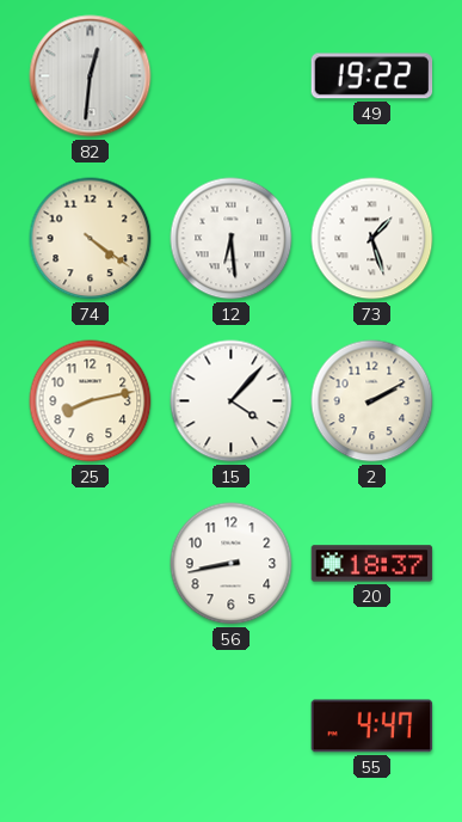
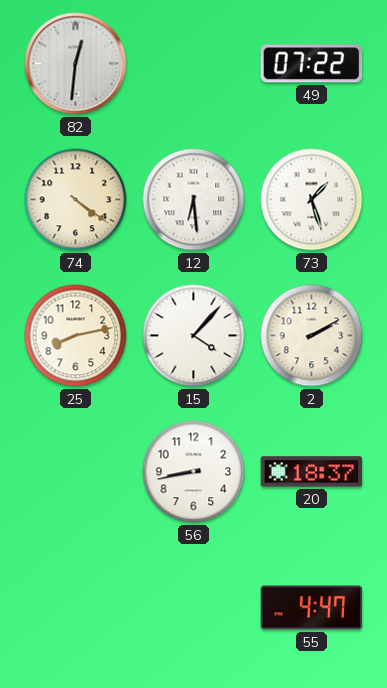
49: 19:22 -> 07:22 (312, 64)
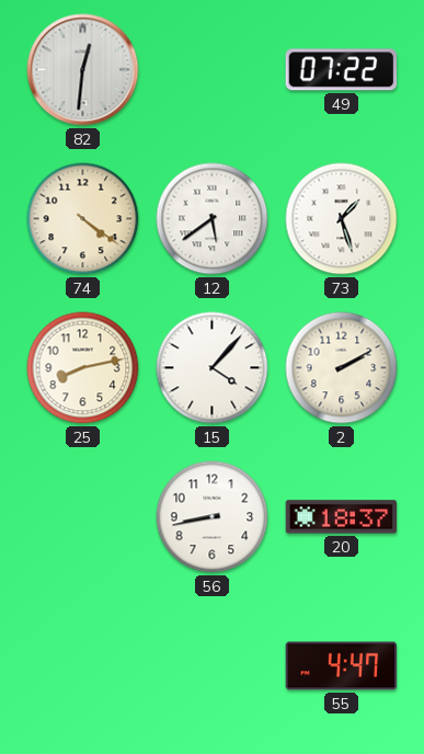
12: 6:29 -> 5:39 (213, 219)
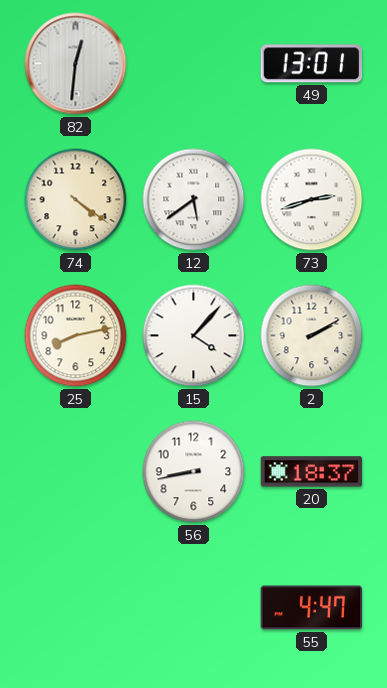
49: 07:22 -> 13:01 (312, 64)
73: 1:27 -> 2:42 (312, 200)
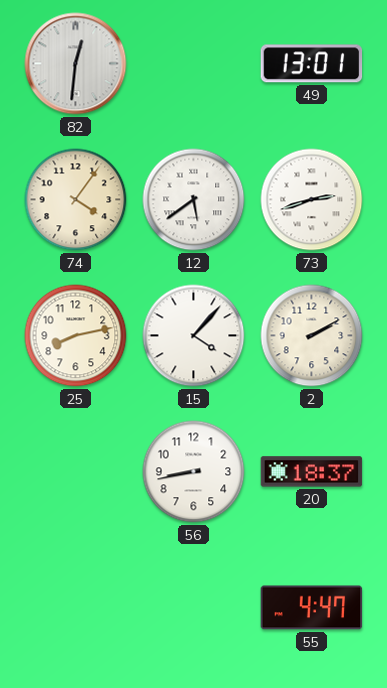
74: 4:21 -> 4:06 (76, 200)
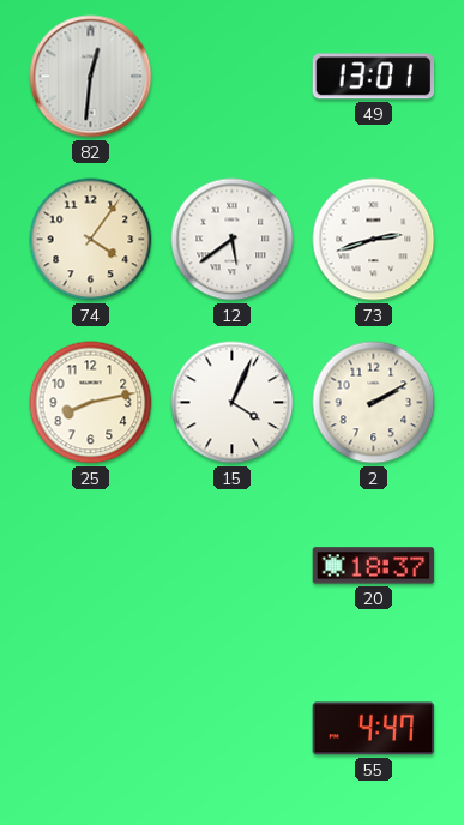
15: 4:07 -> 4:04 (233, 403)
56: 8:43 -> none (194, 472)
